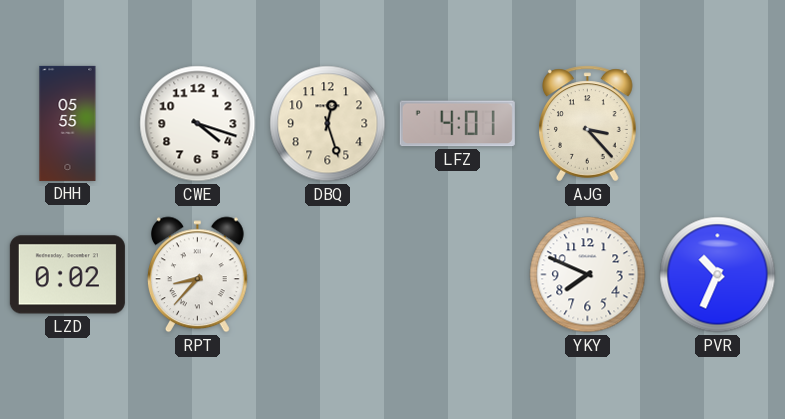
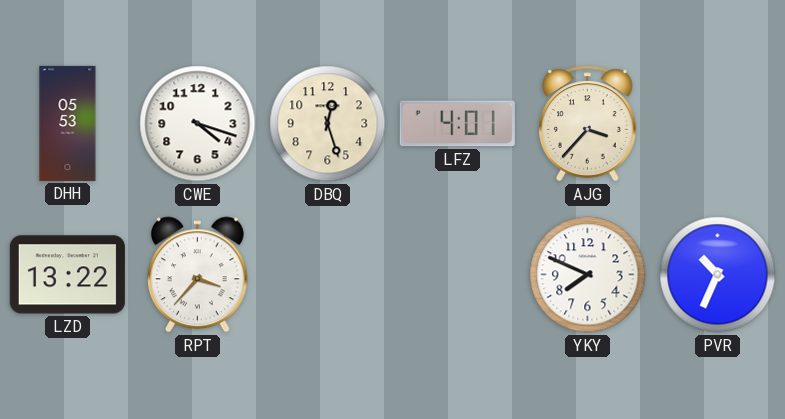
DHH: 05:55 -> 05:53 (68, 123)
AJG: 3:23 -> 3:37 (588, 124)
LZD: 0:02 -> 13:22 (67, 275)
RPT: 8:37 -> 3:37 (197, 275)
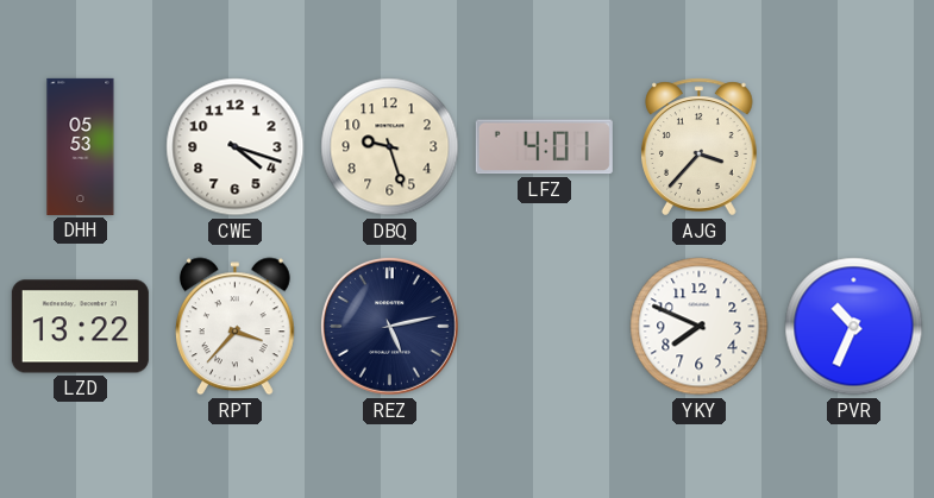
DBQ: 12:27 -> 9:27 (390, 147)
REZ: none -> 5:13 (389, 326)
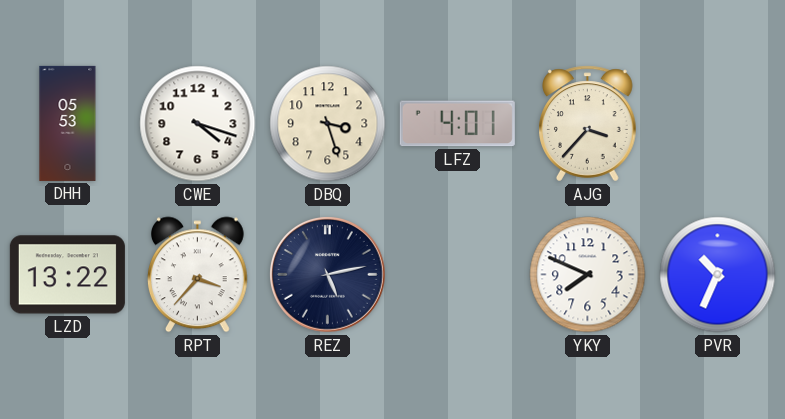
DBQ: 9:27 -> 3:27 (328, 124)
